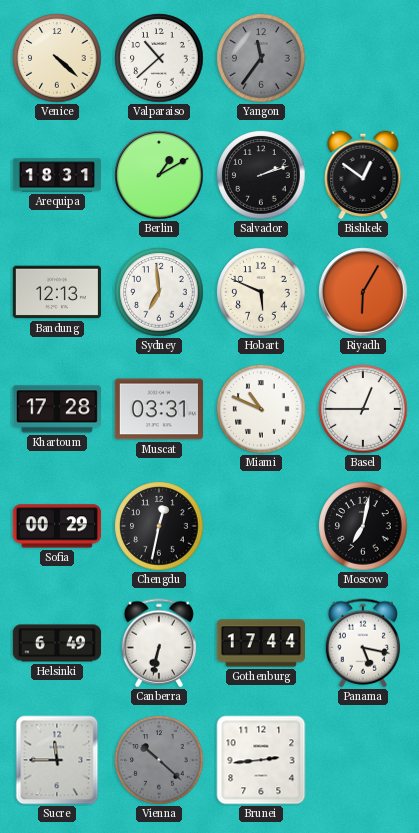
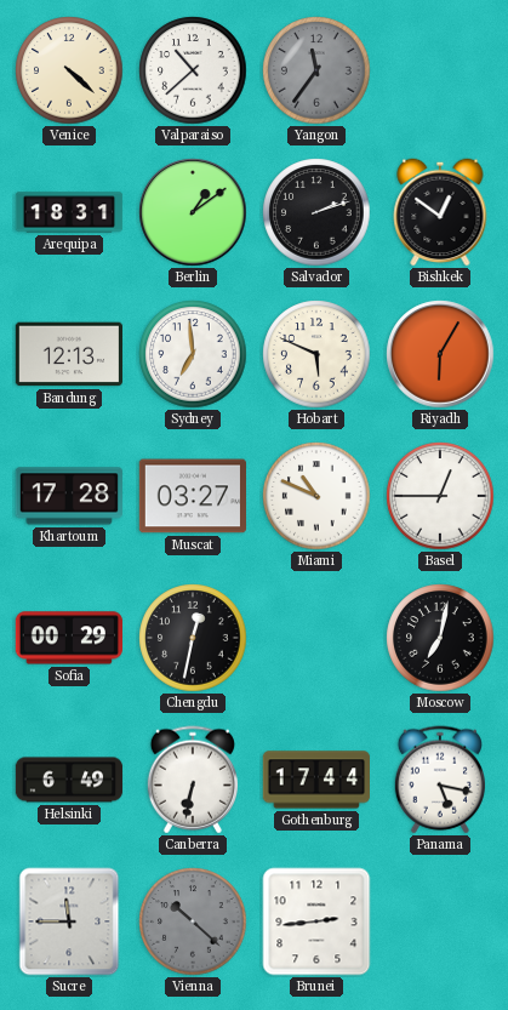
Berlin: 1:10 -> 1:09 (193, 212)
Muscat: 03:31 -> 03:27 (192, 496)
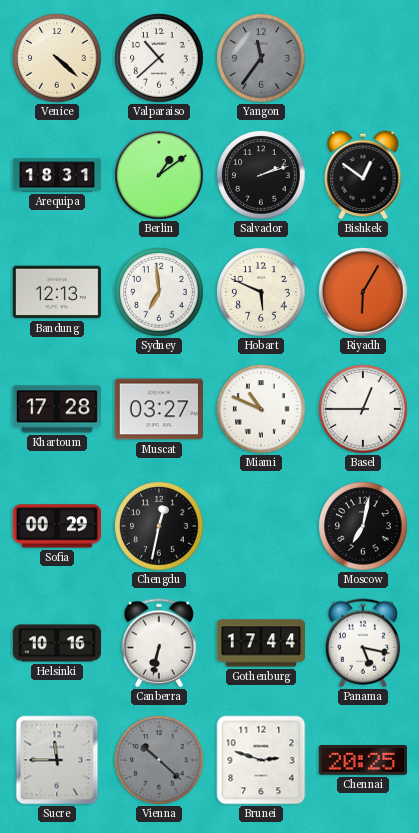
Helsinki: 6:49 -> 10:16 (57, 643)
Brunei: 2:44 -> 2:48 (261, 760)
Chennai: none -> 20:25 (362, 760)
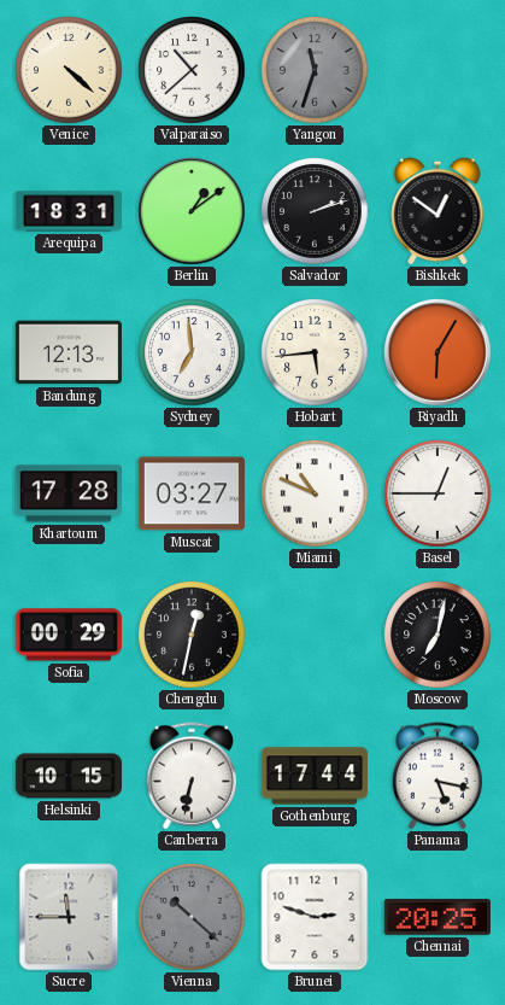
Yangon: 11:36 -> 11:33 (315, 70)
Hobart: 5:49 -> 5:44 (315, 352)
Helsinki: 10:16 -> 10:15 (69, 776)
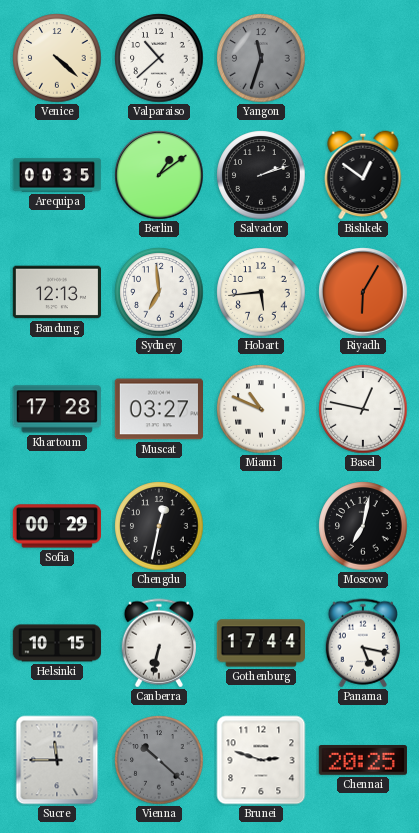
Arequipa: 18:31 -> 00:35 (57, 175)
Basel: 12:45 -> 12:47 (363, 409)
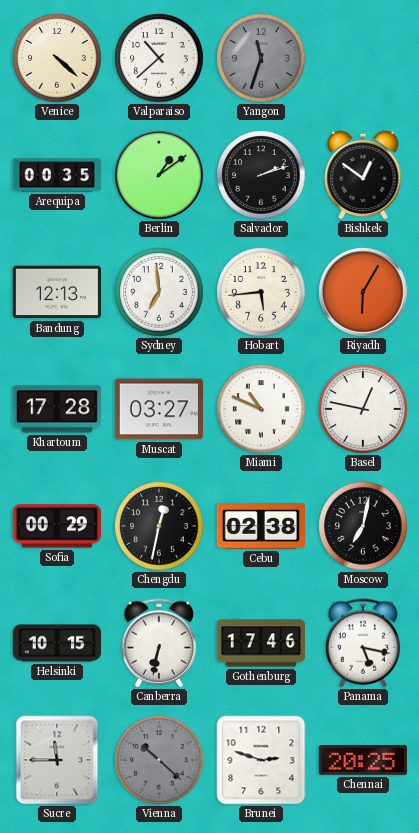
Cebu: none -> 02:38 (260, 527)
Gothenburg: 17:44 -> 17:46 (260, 643)
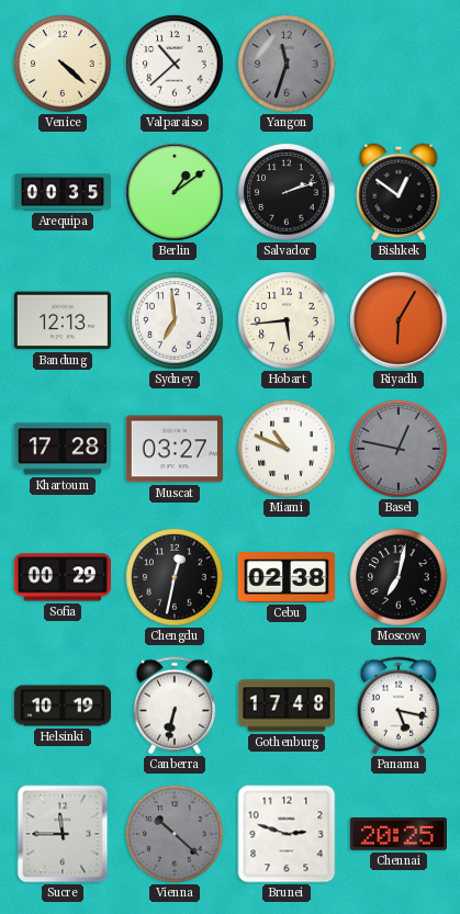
Basel dial: white -> grey (399, 449)
Helsinki: 10:15 -> 10:19 (63, 706)
Gothenburg: 17:46 -> 17:48 (285, 706)
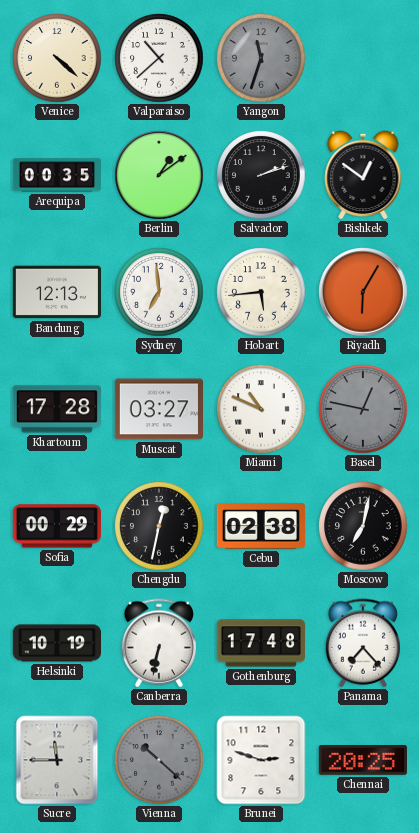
Panama: 5:17 -> 7:23 (362, 643)
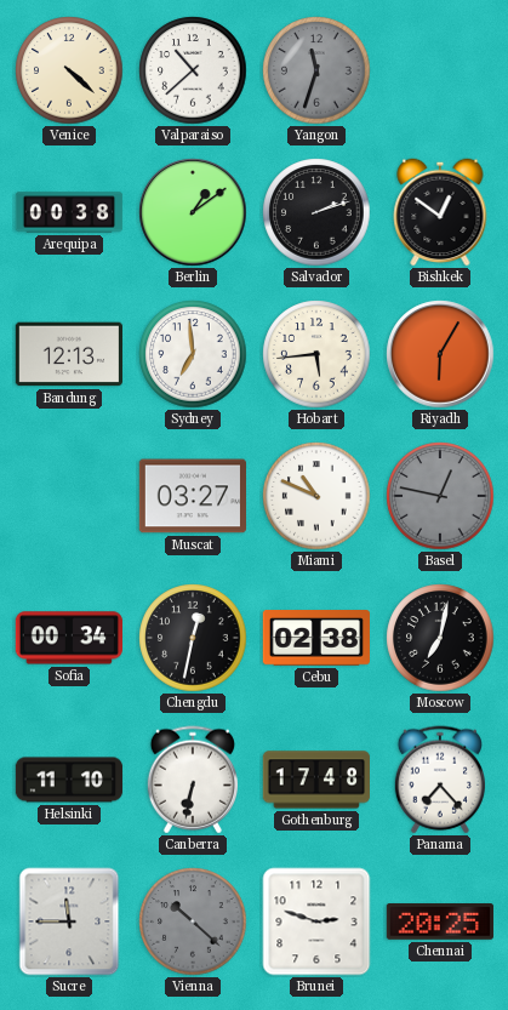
Arequipa: 00:35 -> 00:38 (69, 212)
Khartoum: 17:28 -> none (57, 409)
Sofia: 00:29 -> 00:34 (68, 638)
Helsinki: 10:19 -> 11:10 (69, 780)
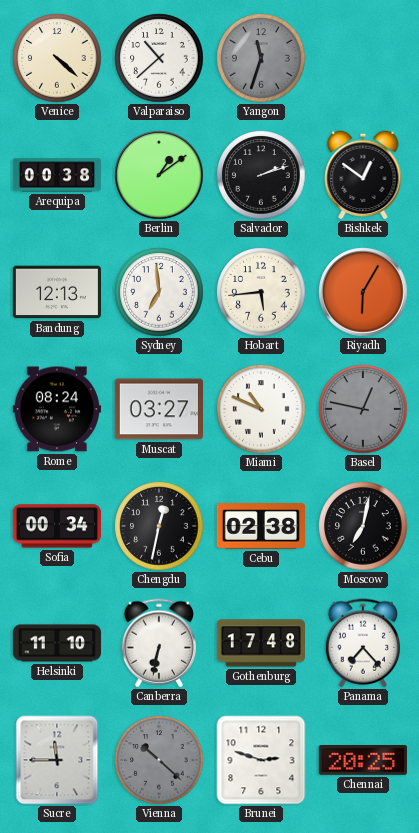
Rome: none -> 08:24 (56, 409)
